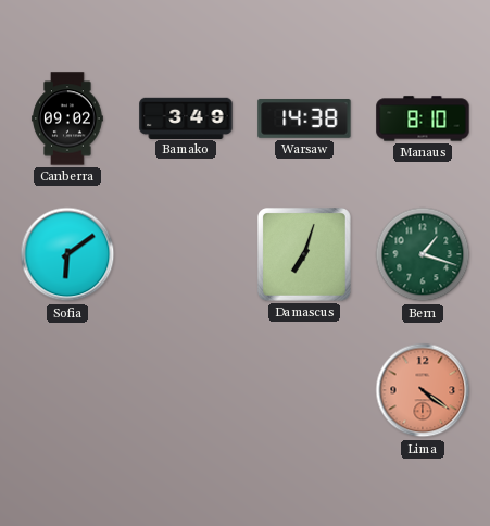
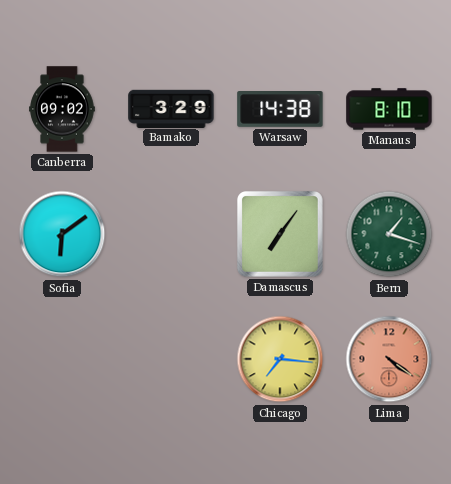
Bamako: 3:49 -> 3:29 (171, 108)
Damascus: 7:03 -> 7:06 (280, 234)
Chicago: none -> 7:16 (280, 359)
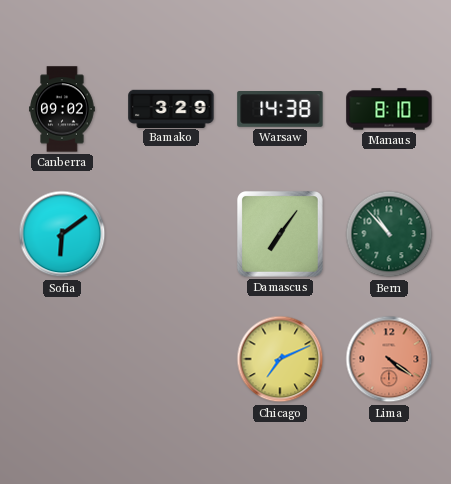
Bern: 1:18 -> 10:53 (389, 234)
Chicago: 7:16 -> 7:11 (280, 359)
